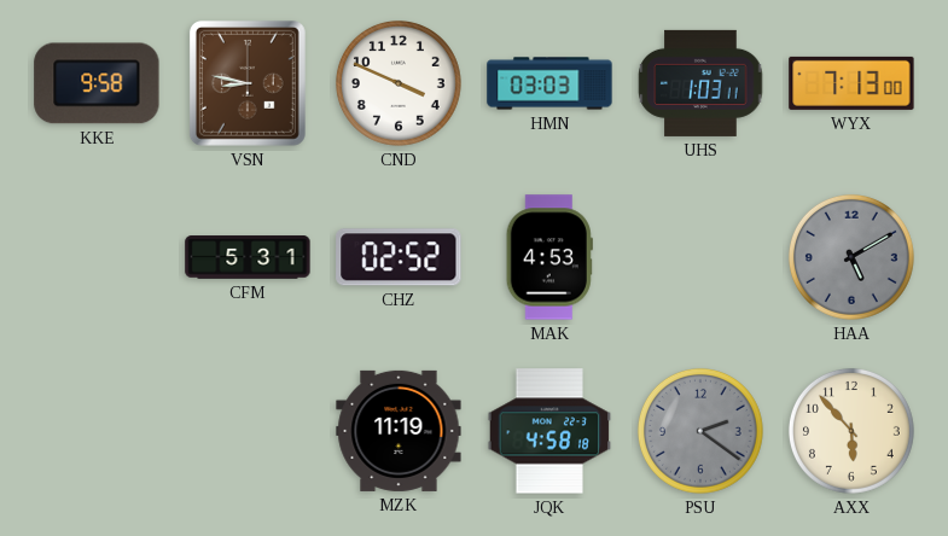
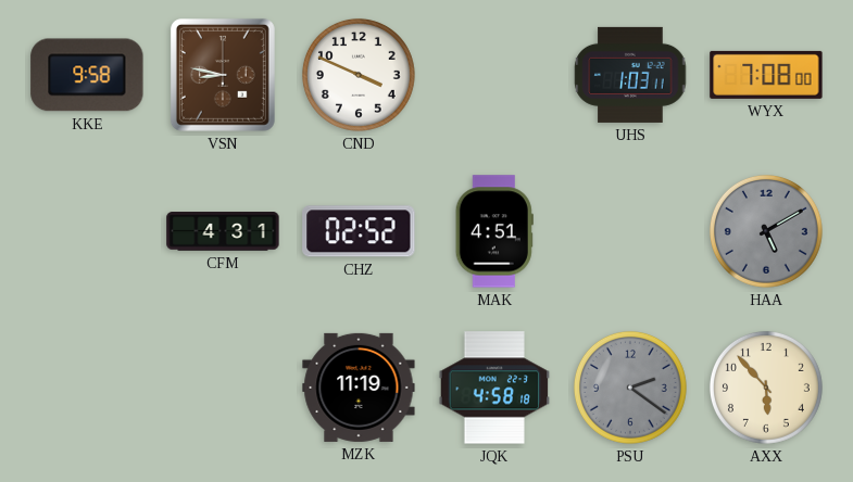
HMN: 03:03 -> none (549, 83)
WYX: 7:13 -> 7:08 (766, 75)
CFM: 5:31 -> 4:31 (223, 231)
MAK: 4:53 -> 4:51 (494, 231)
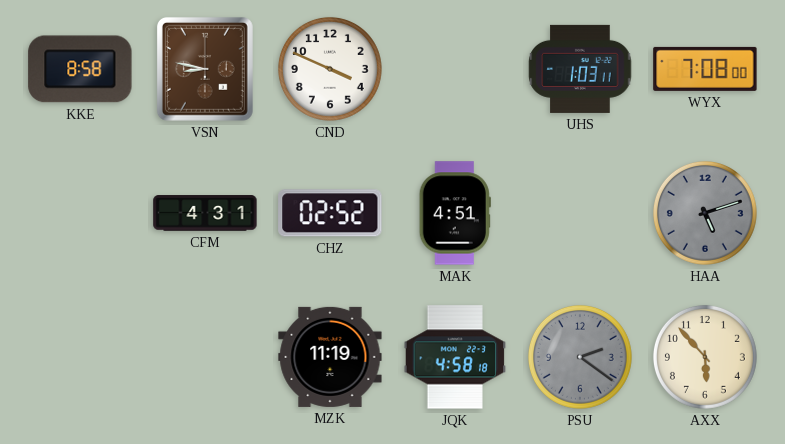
KKE: 9:58 -> 8:58 (80, 69)
HAA: 5:10 -> 5:12 (705, 213)
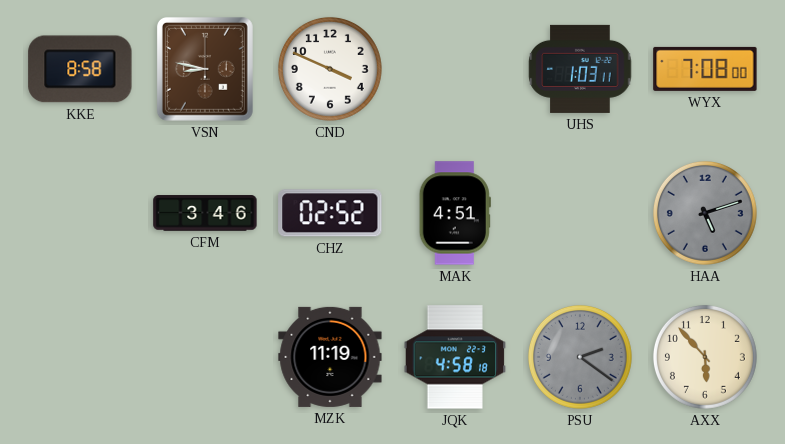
CFM: 4:31 -> 3:46 (205, 213)
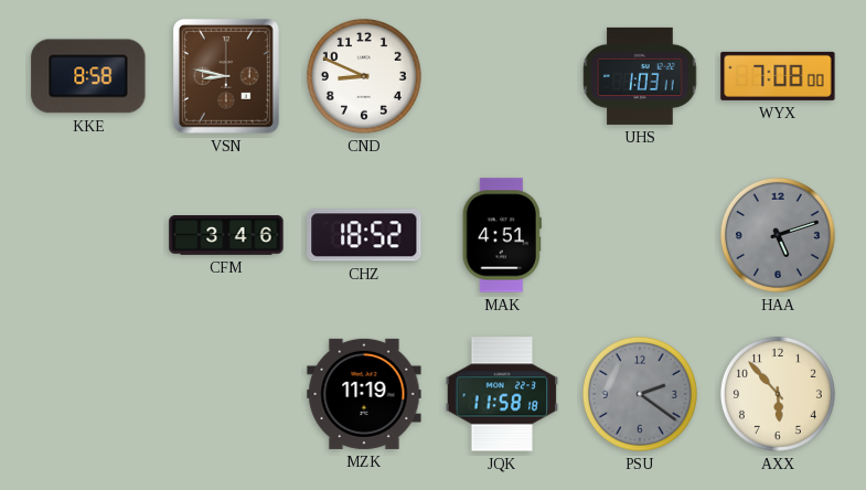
CND: 3:49 -> 8:49 (364, 76)
CHZ: 02:52 -> 18:52 (364, 235)
JQK: 4:58 -> 11:58 (502, 394)
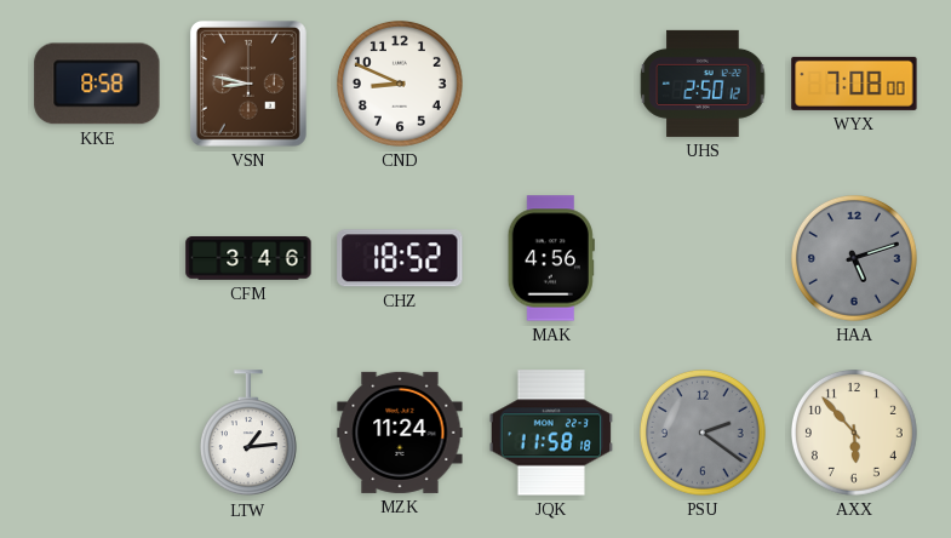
UHS: 1:03 -> 2:50 (703, 84)
MAK: 4:51 -> 4:56 (551, 258)
LTW: none -> 1:14 (248, 434)
MZK: 11:19 -> 11:24 (400, 433)
